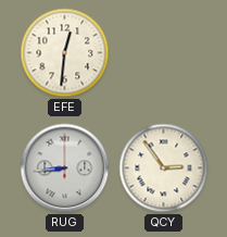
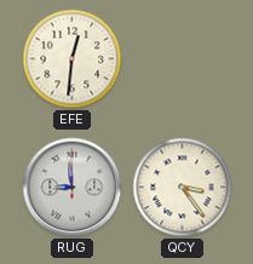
RUG: 8:44 -> 8:59 (73, 188)
QCY: 2:54 -> 3:24 (183, 188)
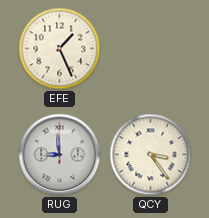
EFE: 12:31 -> 1:26 (60, 49)
